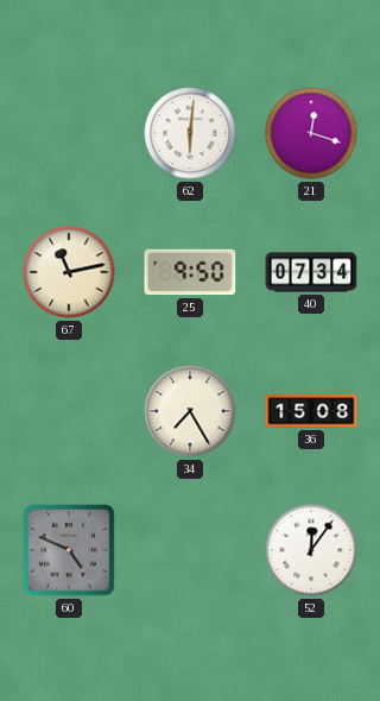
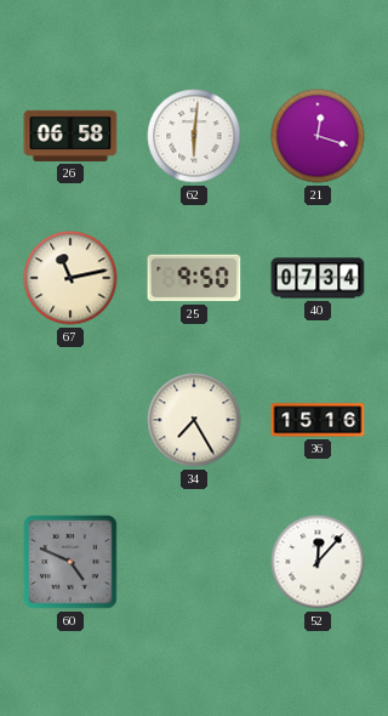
26: none -> 06:58 (70, 136)
36: 15:08 -> 15:16 (318, 420)
52: 12:06 -> 12:07 (318, 562)
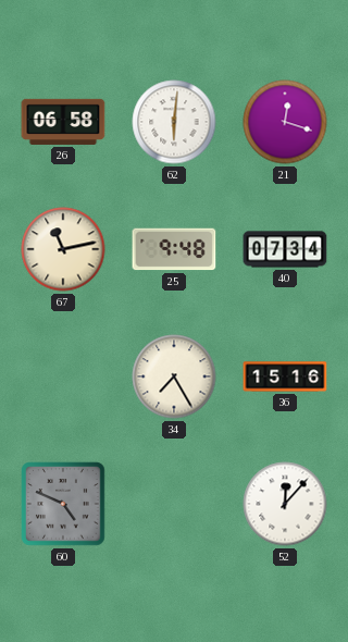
25: 9:50 -> 9:48 (174, 249)
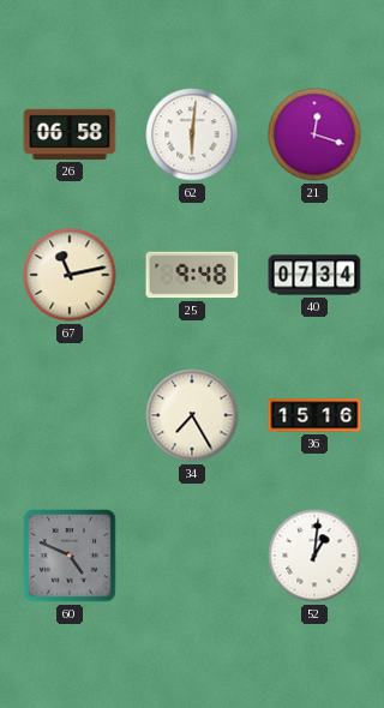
52: 12:07 -> 1:01 (314, 556)
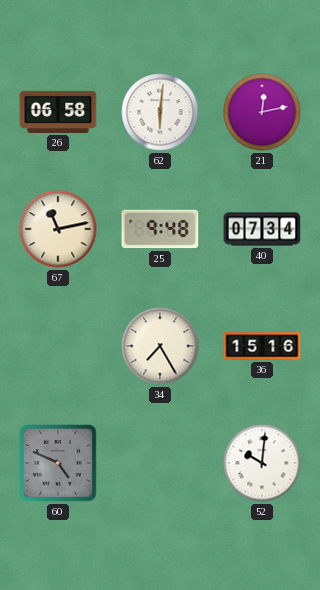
21: 12:18 -> 12:13 (262, 112)
52: 1:01 -> 10:01 (262, 463)
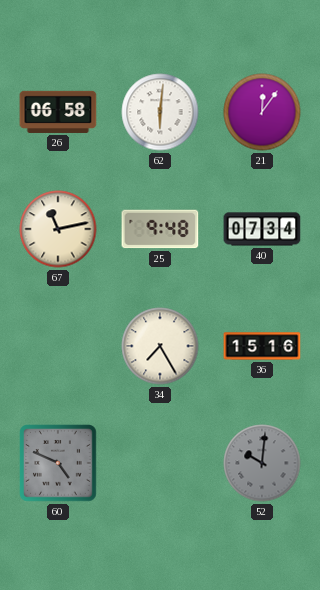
21: 12:13 -> 12:06 (262, 112)
52 dial: white -> grey (262, 463)
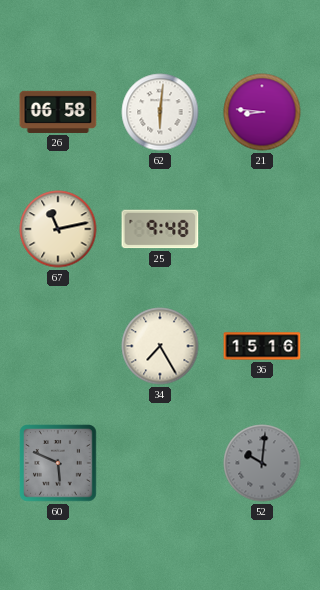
21: 12:06 -> 8:46 (262, 112)
40: 07:34 -> none (262, 229)
60: 4:49 -> 5:49 (58, 463)
